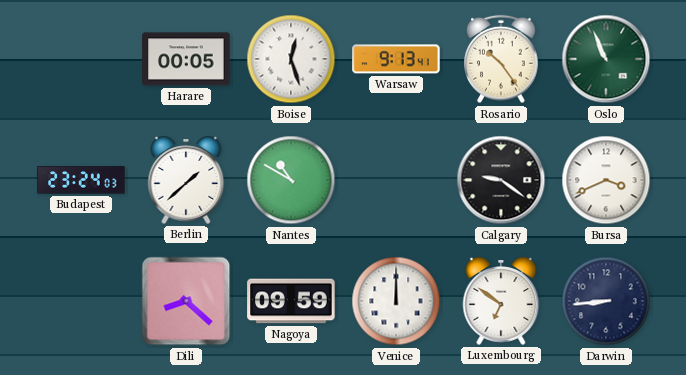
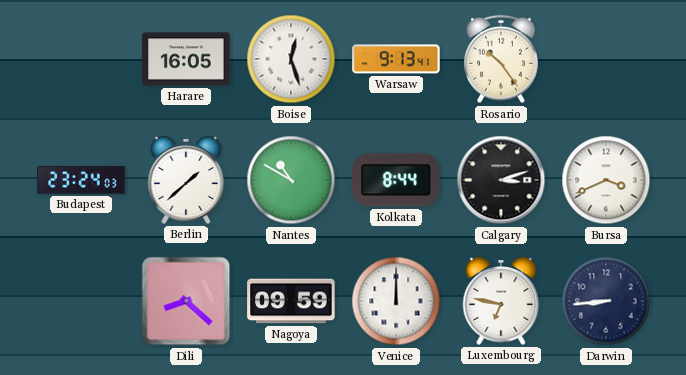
Harare: 00:05 -> 16:05 (186, 59)
Oslo: 10:56 -> none (606, 59)
Kolkata: none -> 8:44 (396, 180)
Calgary: 9:21 -> 3:12 (501, 180)
Luxembourg: 6:51 -> 6:47 (501, 302)
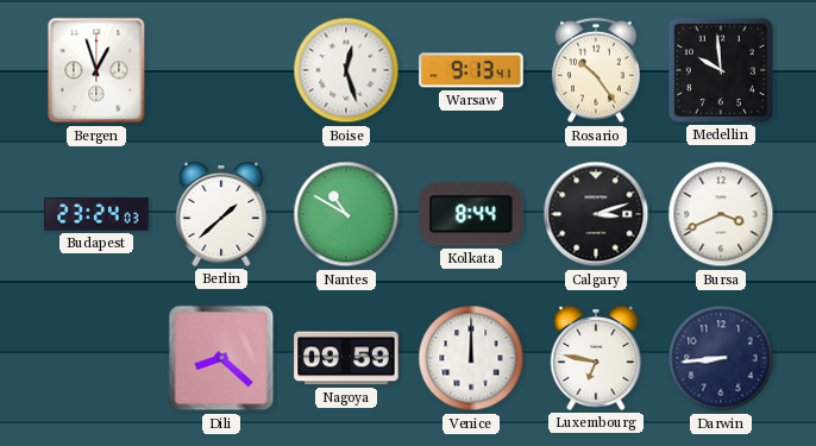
Bergen: none -> 12:57 (96, 70)
Harare: 16:05 -> none (186, 59)
Medellin: none -> 9:59 (721, 70)
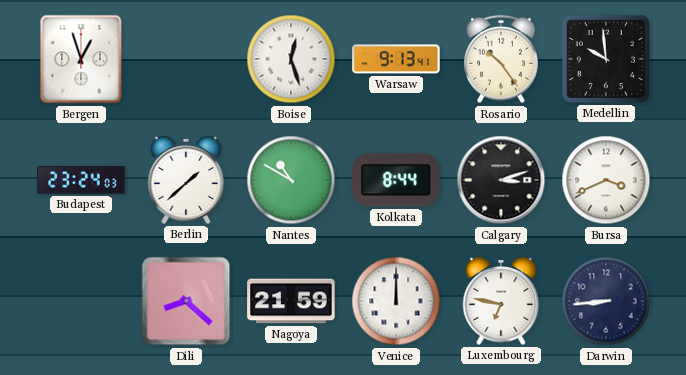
Nagoya: 09:59 -> 21:59 (291, 301)
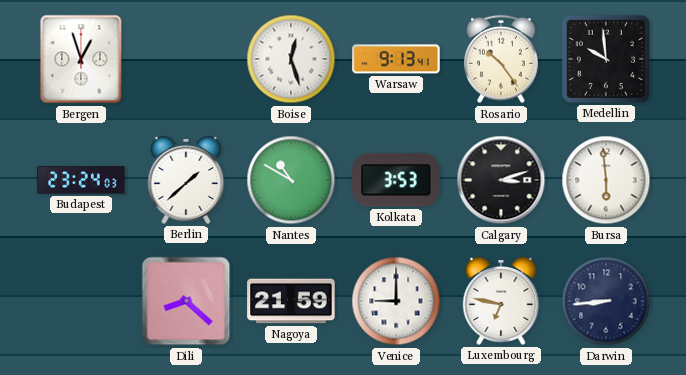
Kolkata: 8:44 -> 3:53 (396, 180)
Bursa: 3:41 -> 5:59 (606, 180)
Venice: 12:00 -> 9:00 (396, 301)
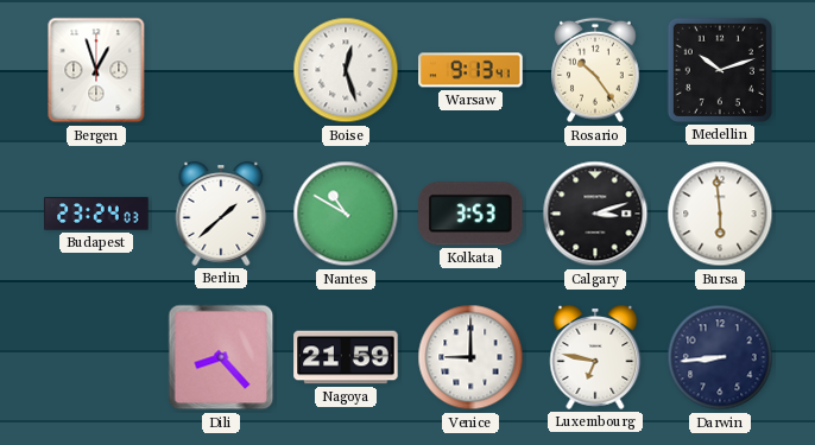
Medellin: 9:59 -> 10:12 (720, 70)
Dili: 8:22 -> 8:23 (221, 357)
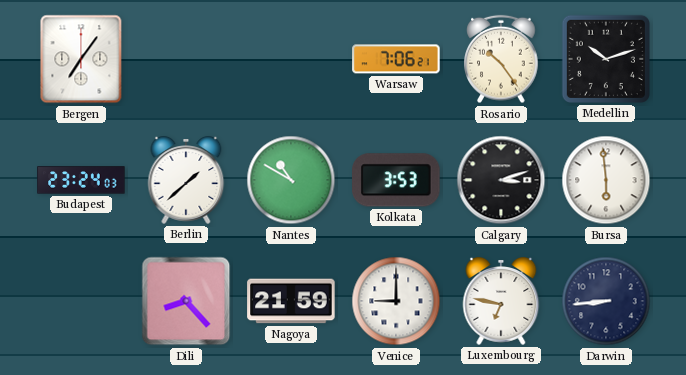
Bergen: 12:57 -> 7:06 (81, 59)
Boise: 12:27 -> none (346, 70)
Warsaw: 9:13 -> 7:06 (396, 59)
